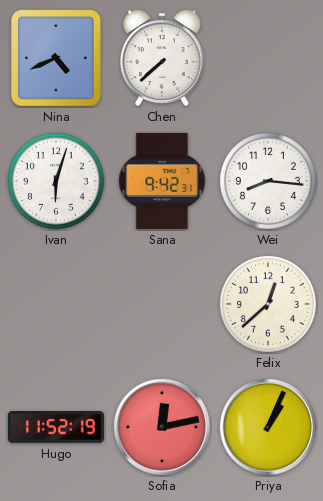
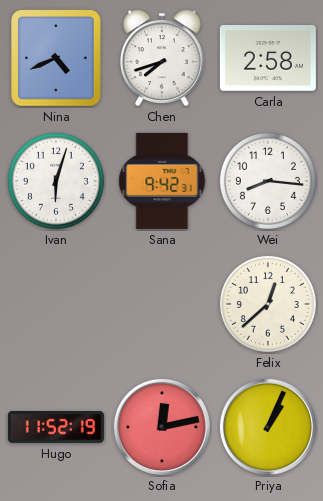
Chen: 7:38 -> 7:42 (163, 58)
Carla: none -> 2:58 (268, 59)
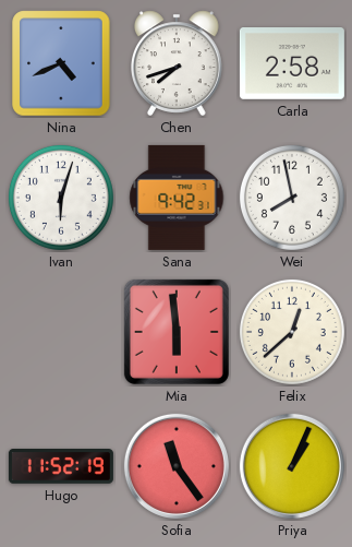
Wei: 8:16 -> 7:58 (292, 198)
Mia: none -> 5:59 (177, 332)
Sofia: 12:13 -> 11:24 (177, 466)
